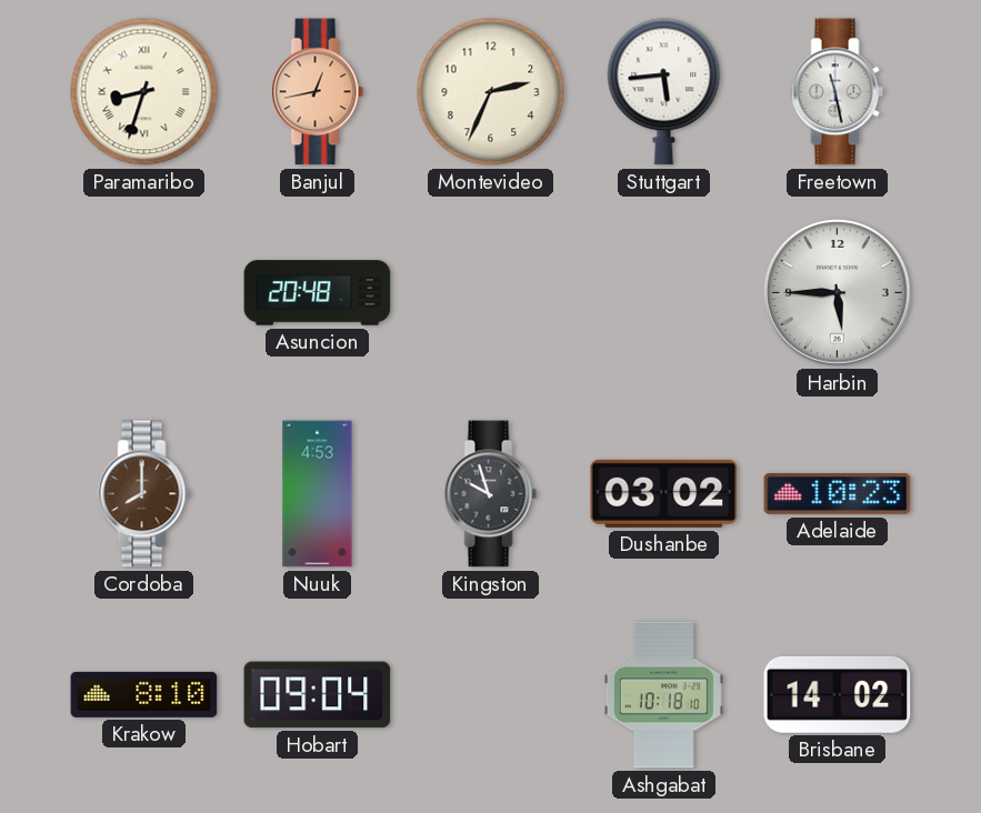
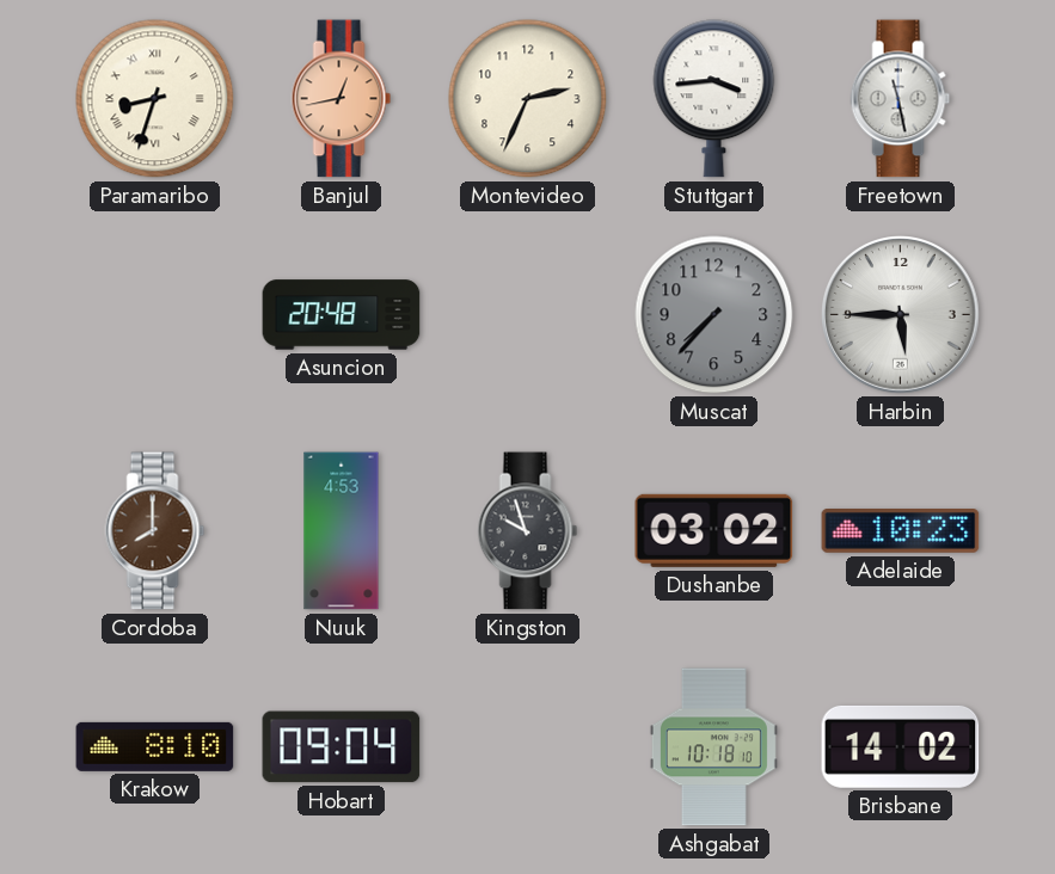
Stuttgart: 5:44 -> 3:44 (714, 99)
Muscat: none -> 7:37 (714, 315)
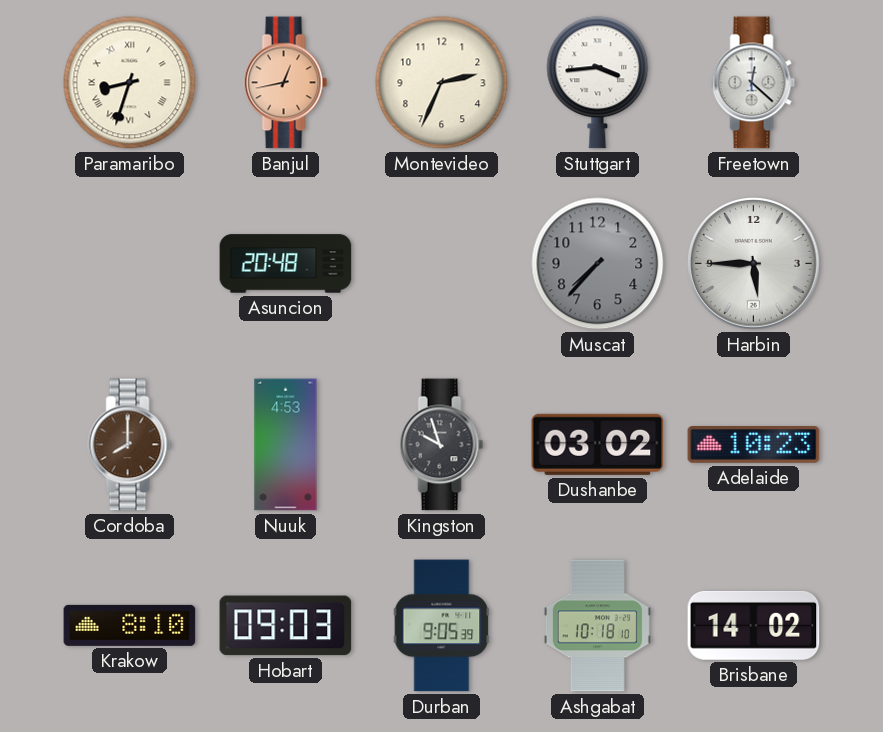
Freetown: 11:28 -> 12:22 (754, 83)
Hobart: 09:04 -> 09:03 (286, 626)
Durban: none -> 9:05 (442, 626)
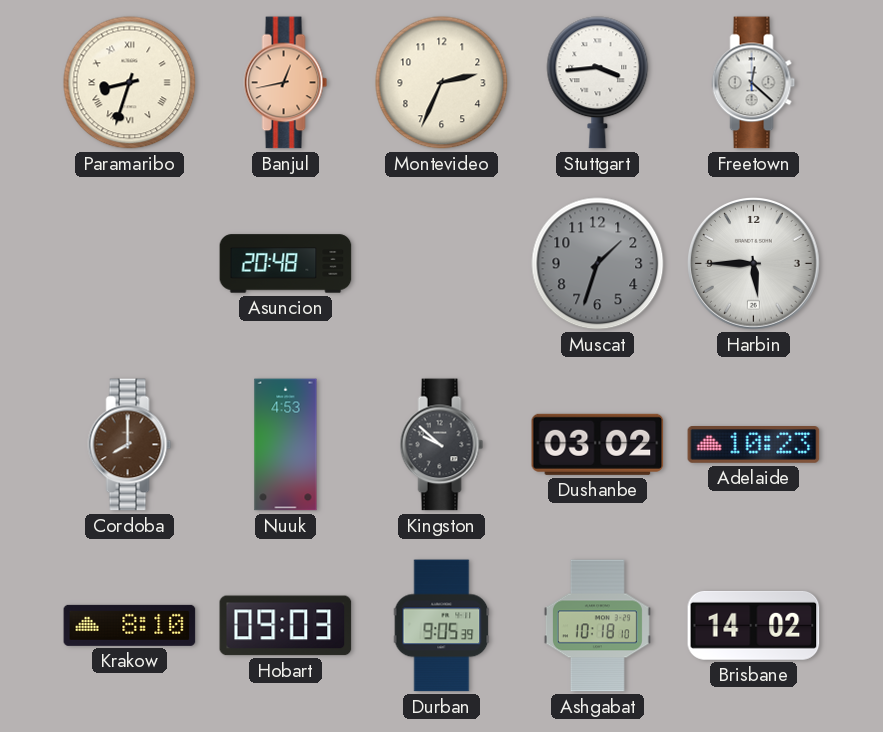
Muscat: 7:37 -> 1:33 (598, 264)
Kingston: 9:57 -> 9:52 (442, 445)
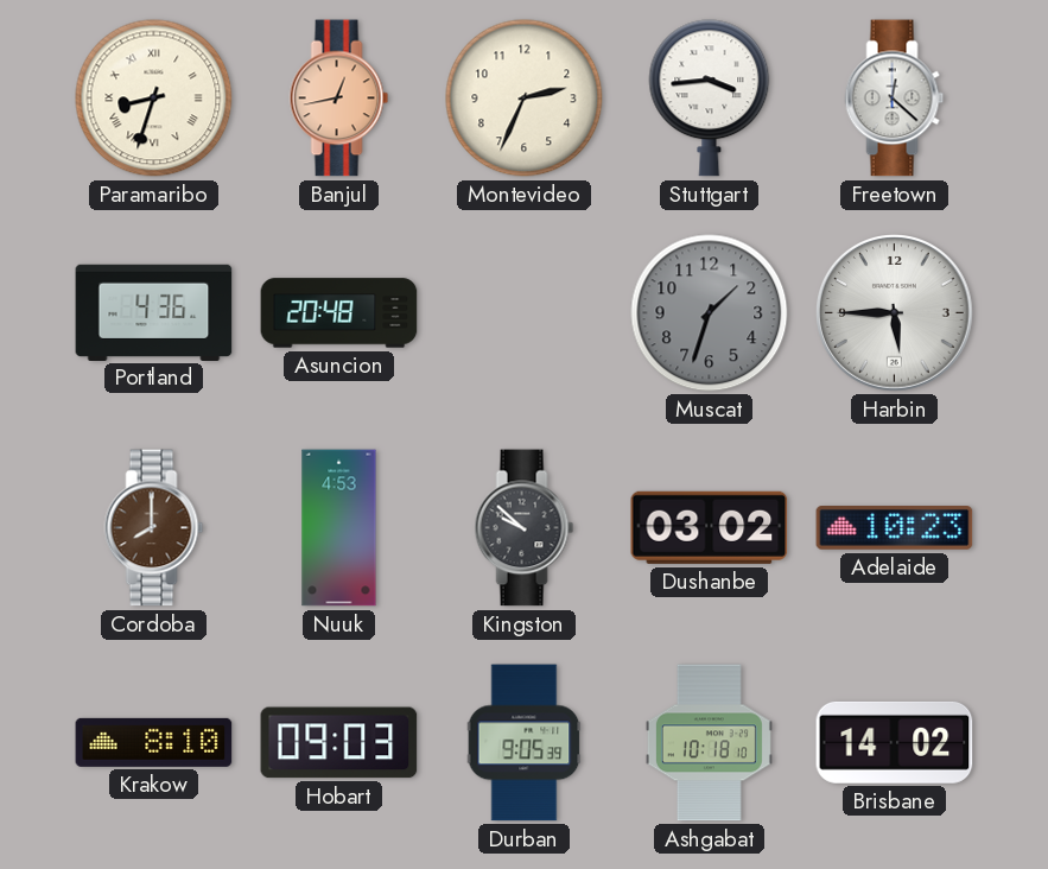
Portland: none -> 4:36 (154, 312)
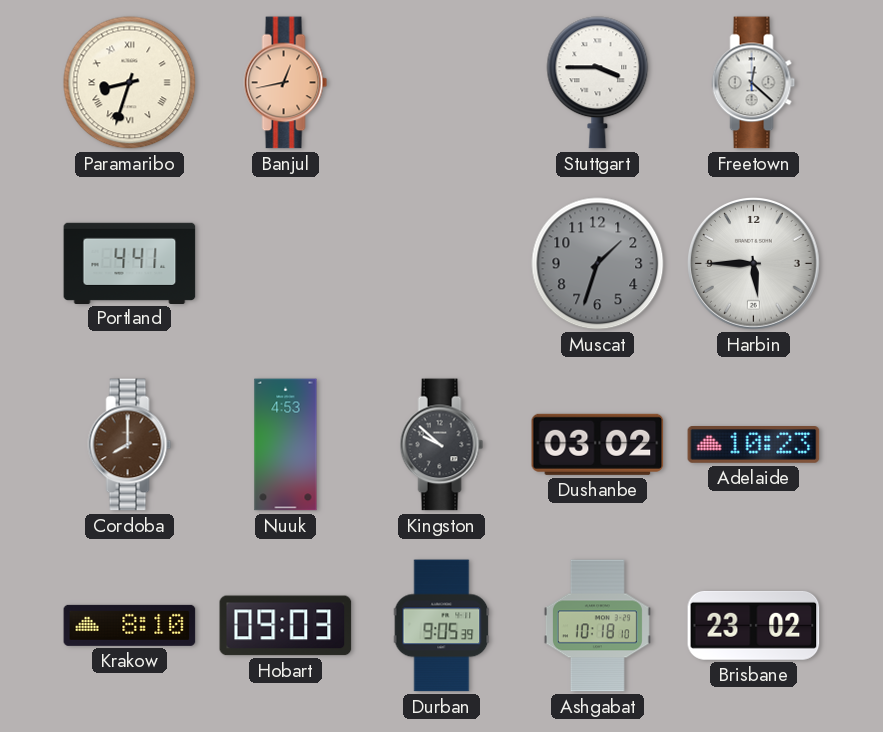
Montevideo: 2:34 -> none (525, 99)
Stuttgart: 3:44 -> 3:45 (598, 83)
Portland: 4:36 -> 4:41 (130, 263)
Asuncion: 20:48 -> none (339, 313)
Brisbane: 14:02 -> 23:02 (754, 625)
